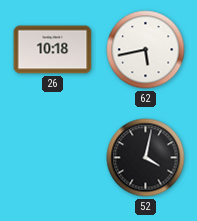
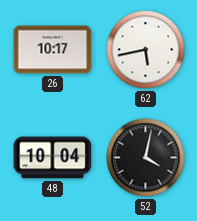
26: 10:18 -> 10:17 (53, 50)
48: none -> 10:04 (53, 158)
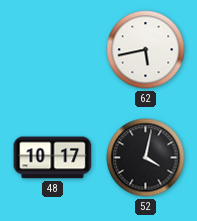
26: 10:17 -> none (53, 50)
48: 10:04 -> 10:17 (53, 158)
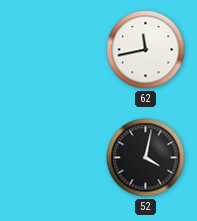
62: 5:43 -> 11:43 (146, 50)
48: 10:17 -> none (53, 158)
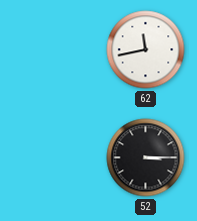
52: 4:02 -> 3:15 (146, 158)
